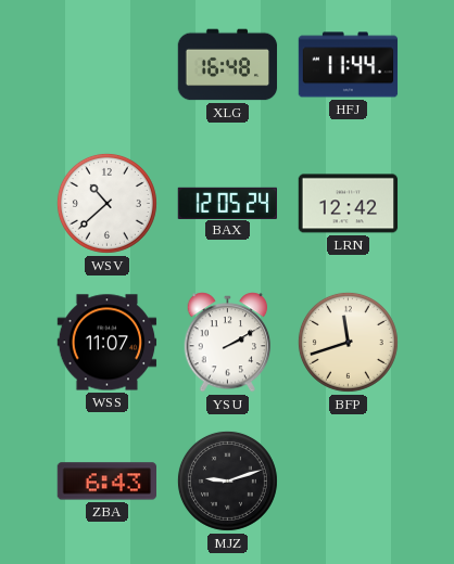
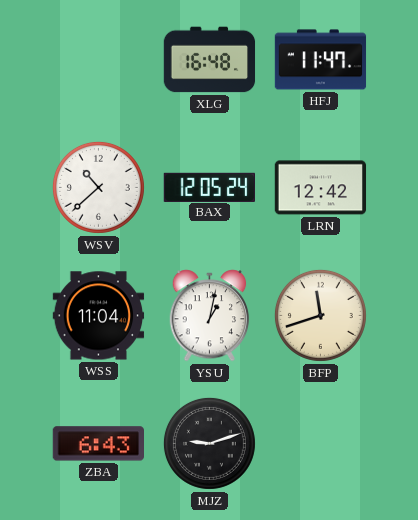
HFJ: 11:44 -> 11:47 (321, 60)
WSS: 11:07 -> 11:04 (99, 316)
YSU: 2:10 -> 1:02 (210, 316)
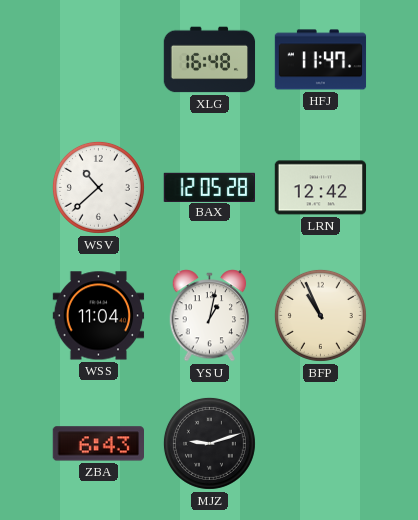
BAX: 12:05:24 -> 12:05:28 (209, 187)
BFP: 11:42 -> 10:56 (320, 315)
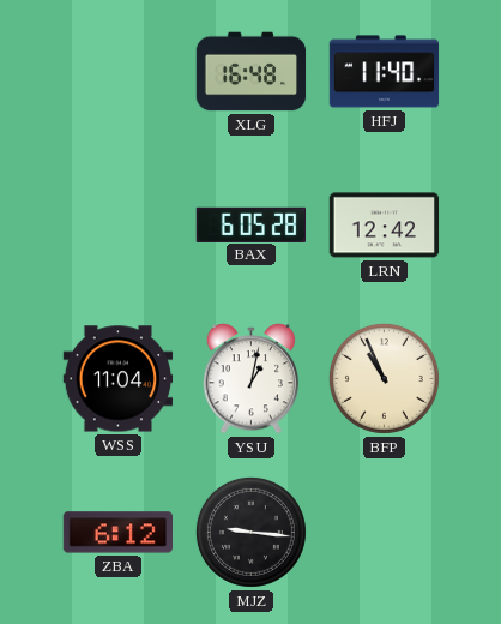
HFJ: 11:47 -> 11:40 (385, 72)
WSV: 10:38 -> none (98, 187)
BAX: 12:05 -> 6:05 (251, 224)
ZBA: 6:43 -> 6:12 (117, 533)
MJZ: 9:12 -> 9:16 (251, 532)
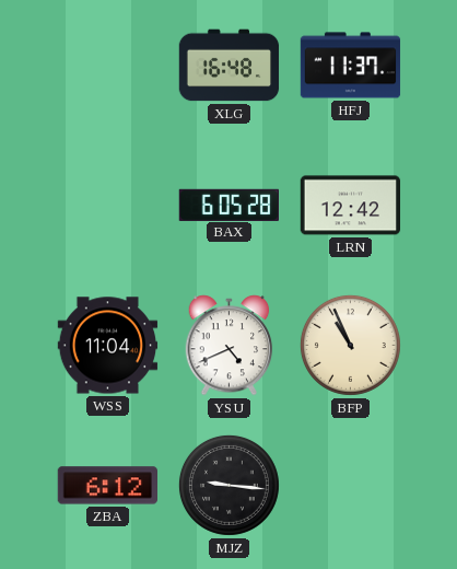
HFJ: 11:40 -> 11:37 (351, 66)
YSU: 1:02 -> 4:41 (230, 346)
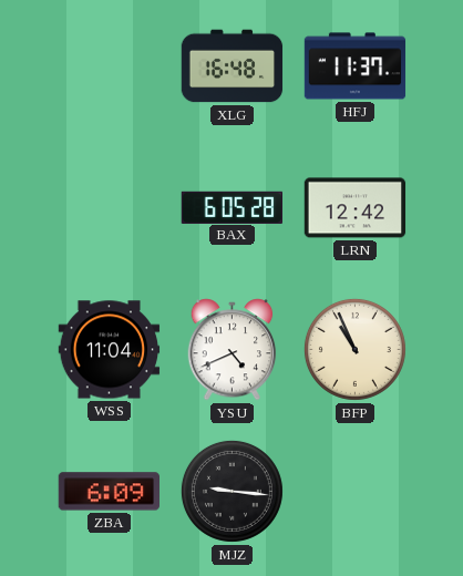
ZBA: 6:12 -> 6:09 (109, 492)
